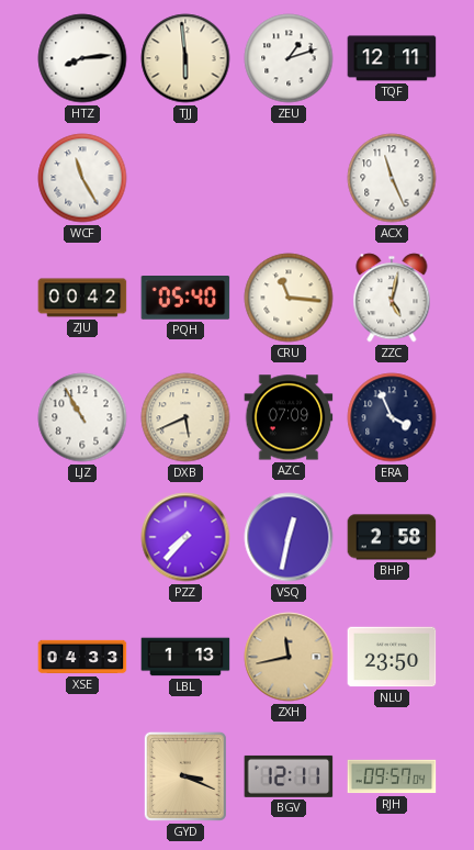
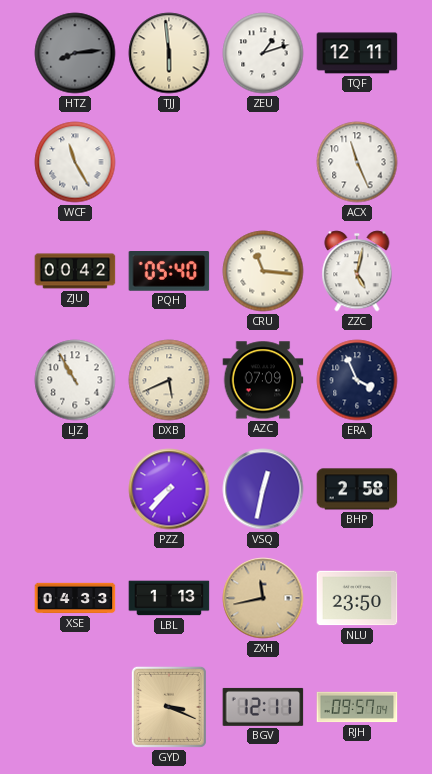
HTZ dial: white -> grey (75, 53)
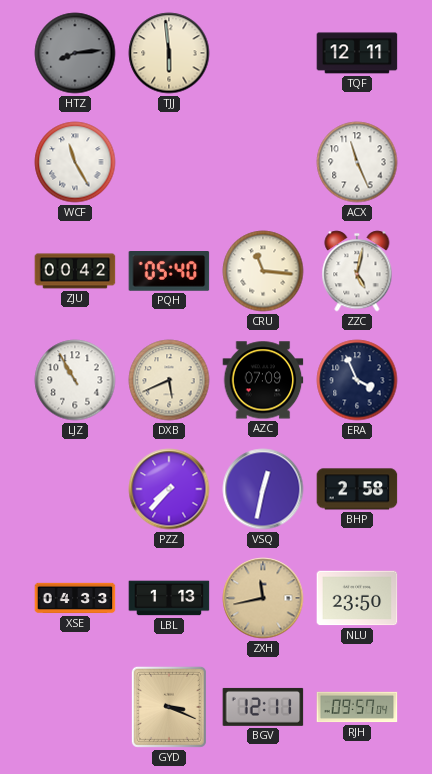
ZEU: 1:12 -> none (263, 53)
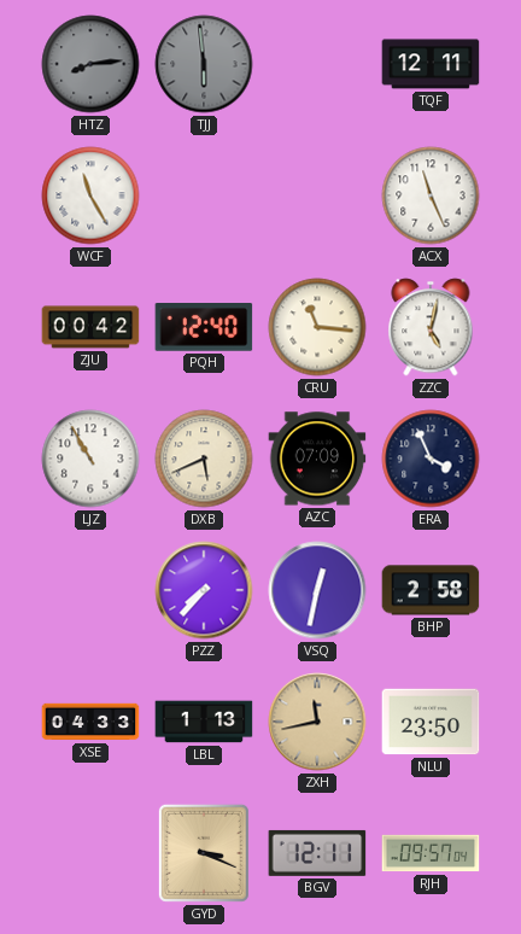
TJJ dial: cream -> grey (204, 64)
PQH: 05:40 -> 12:40 (204, 328)
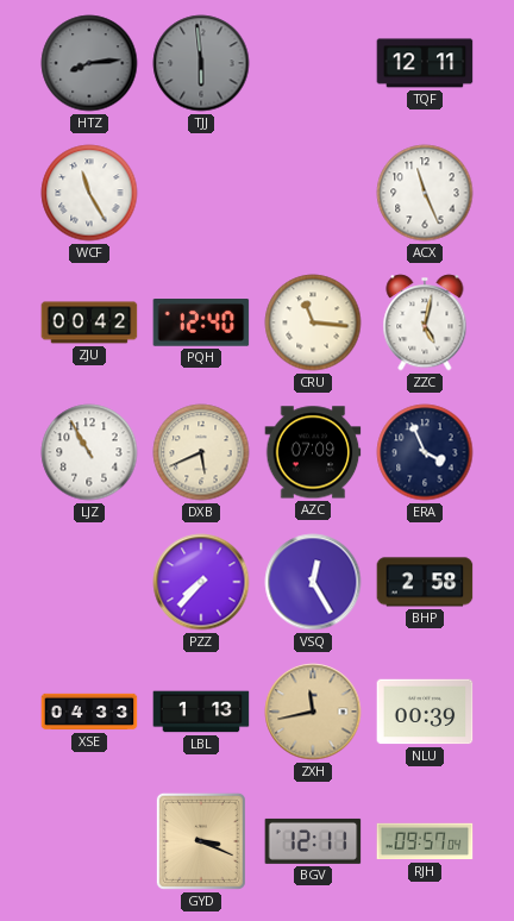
VSQ: 12:32 -> 12:25 (313, 582)
NLU: 23:50 -> 00:39 (425, 712)
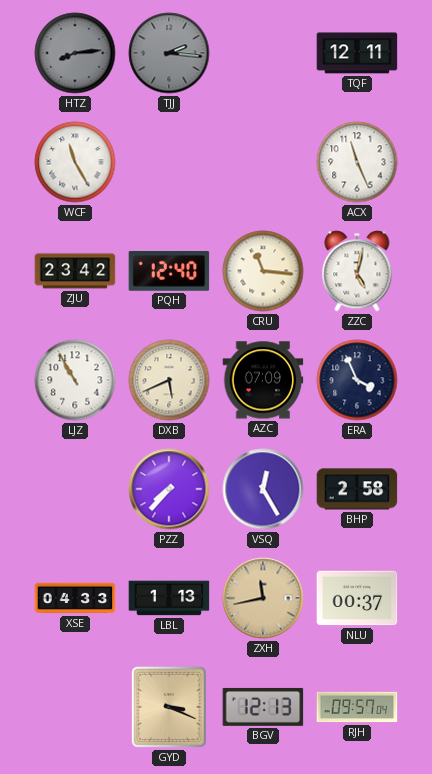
TJJ: 5:59 -> 2:16 (169, 53)
ZJU: 00:42 -> 23:42 (75, 271)
NLU: 00:39 -> 00:37 (357, 598)
BGV: 12:11 -> 12:13 (263, 707)
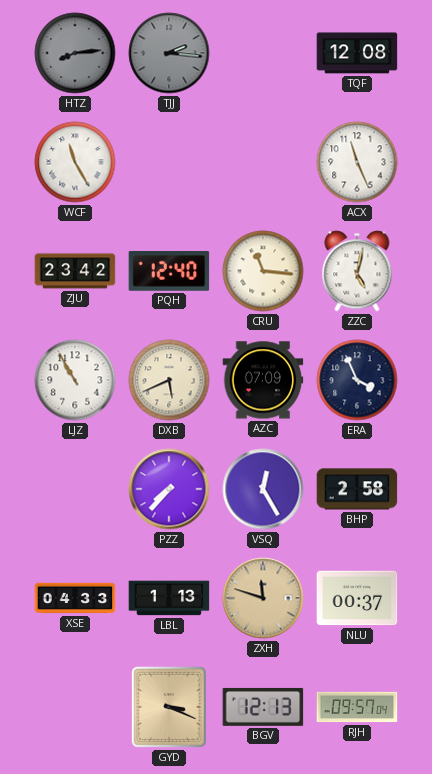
TQF: 12:11 -> 12:08 (357, 53)
ZXH: 11:43 -> 11:48 (263, 598)
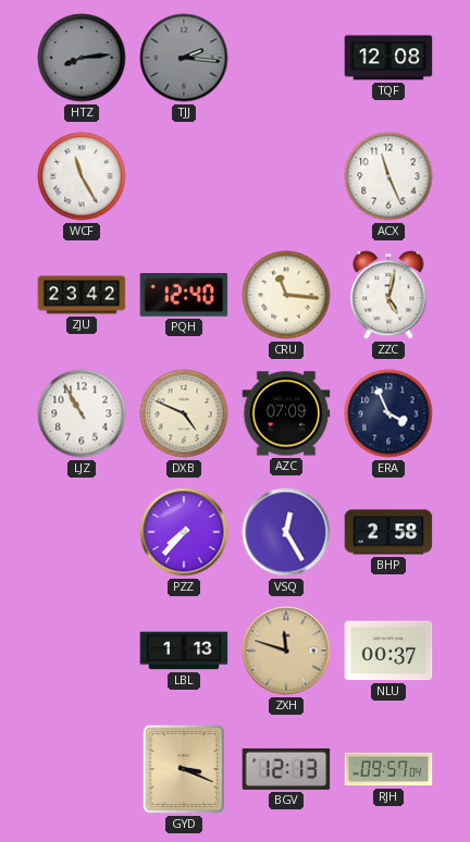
DXB: 5:41 -> 4:49 (184, 413)
XSE: 04:33 -> none (75, 598)
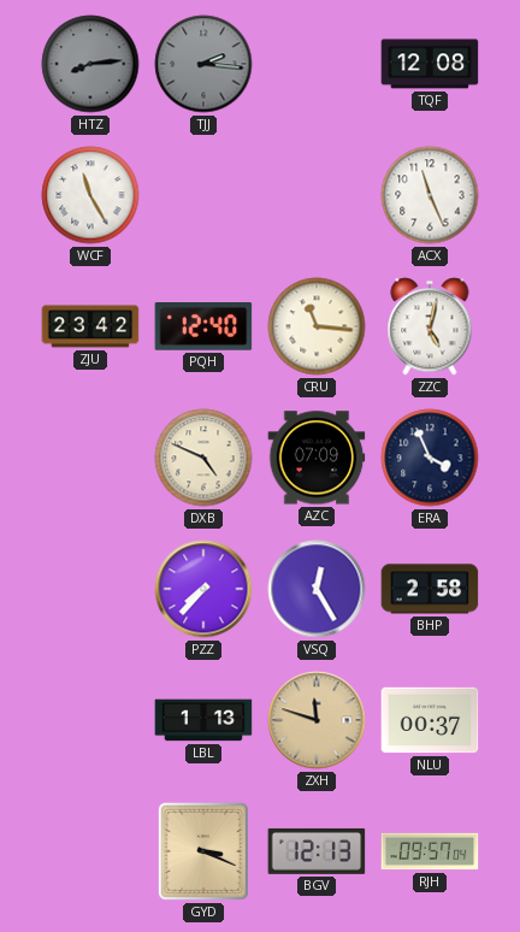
LJZ: 10:55 -> none (82, 413)
